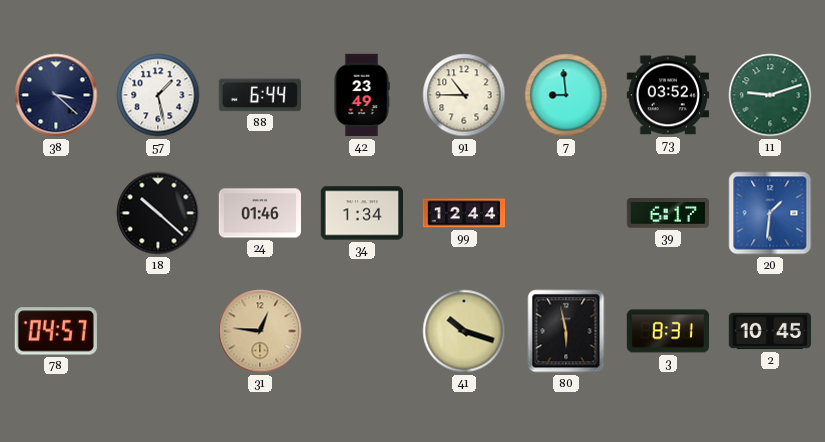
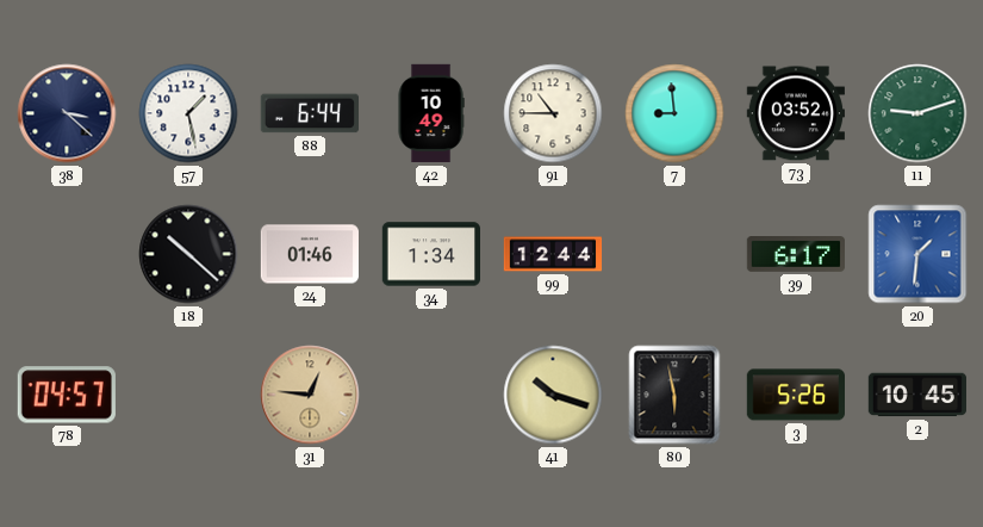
42: 23:49 -> 10:49 (431, 113)
3: 8:31 -> 5:26 (795, 395)
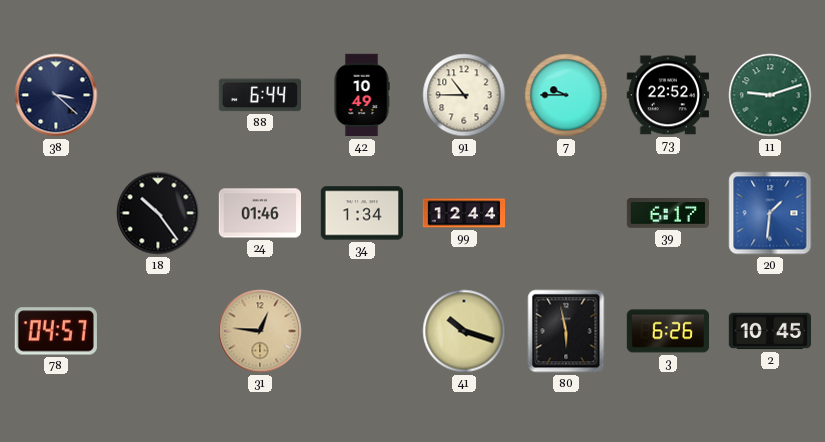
57: 1:28 -> none (188, 113)
7: 8:59 -> 9:45 (566, 95)
73: 03:52 -> 22:52 (667, 95)
18: 10:22 -> 10:24 (158, 213)
3: 5:26 -> 6:26 (667, 331)
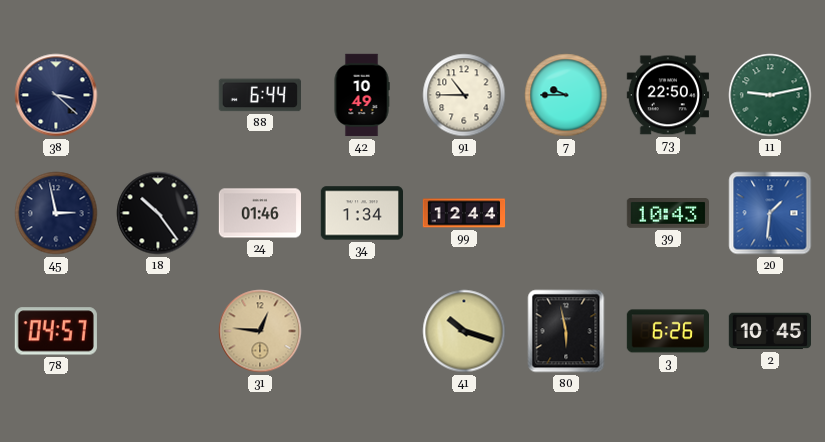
73: 22:52 -> 22:50 (667, 95)
11: 9:12 -> 9:13 (770, 95)
45: none -> 2:58 (56, 213)
39: 6:17 -> 10:43 (667, 214)
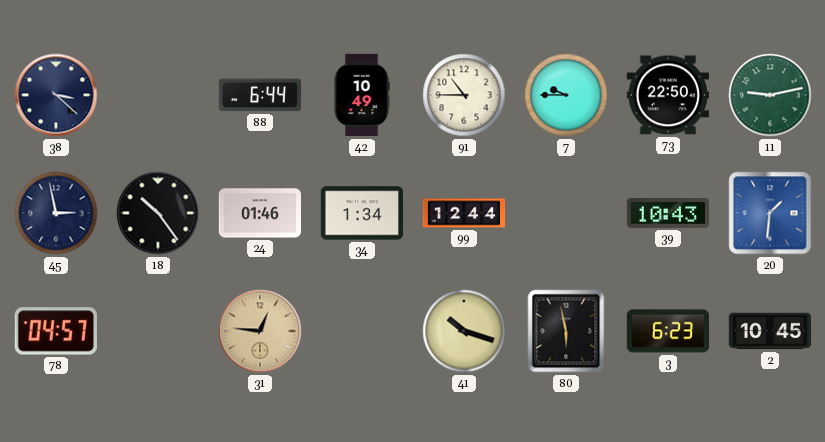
3: 6:26 -> 6:23 (667, 331)
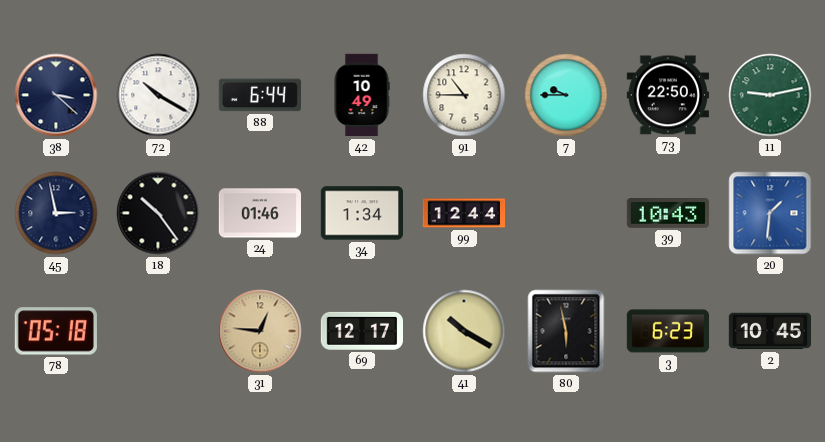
72: none -> 10:20 (158, 95)
78: 04:57 -> 05:18 (56, 331)
69: none -> 12:17 (361, 331)
41: 10:18 -> 10:20 (464, 331)
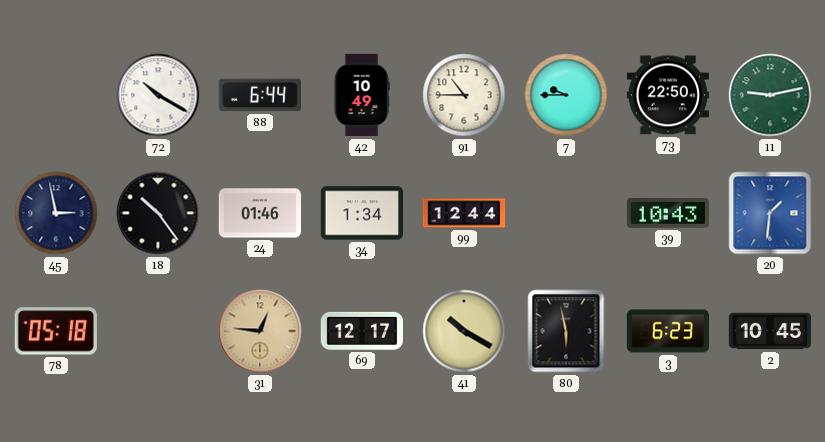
38: 3:22 -> none (56, 95)
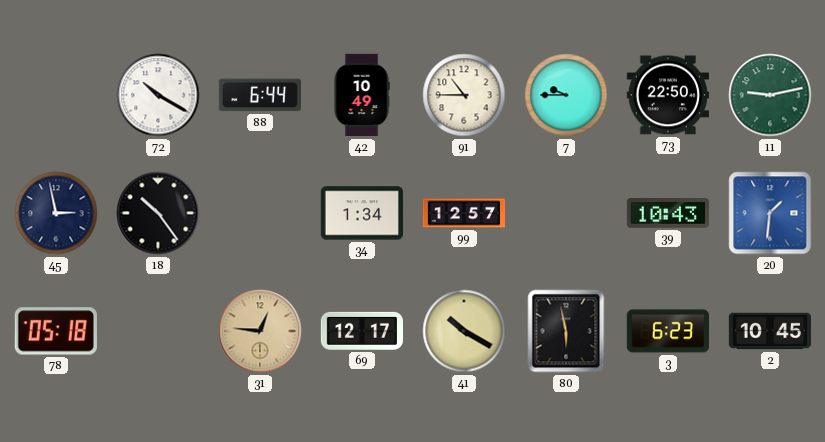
24: 01:46 -> none (259, 213)
99: 12:44 -> 12:57 (464, 213)
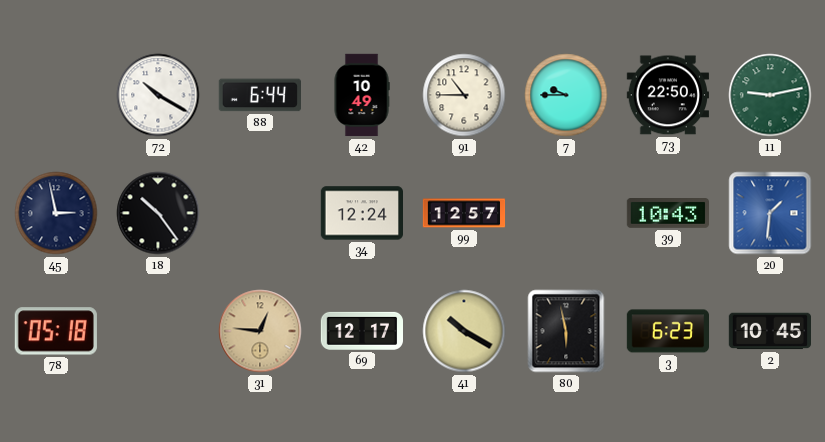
34: 1:34 -> 12:24 (361, 213)
